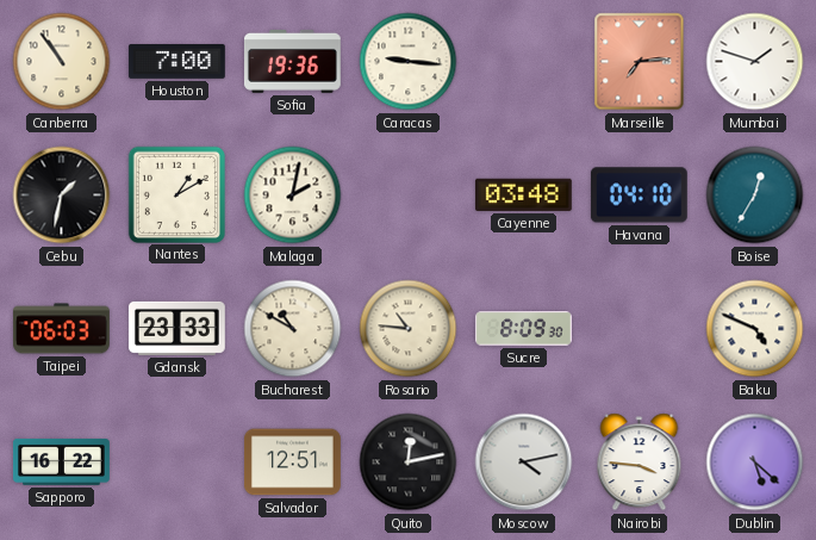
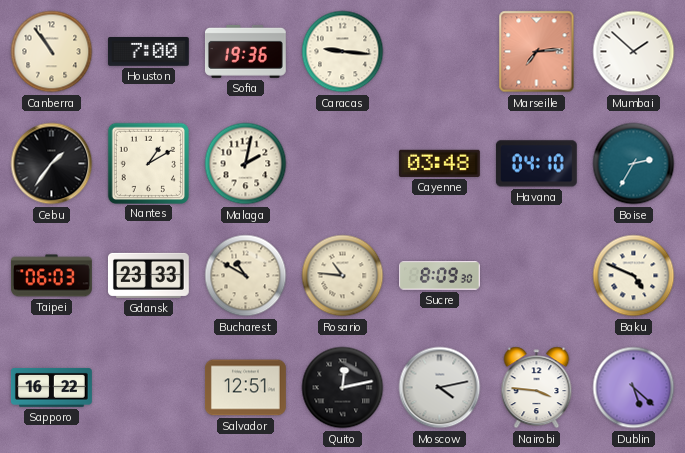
Mumbai: 1:48 -> 1:52 (634, 52)
Cebu: 1:32 -> 1:36 (52, 164)
Boise: 12:35 -> 2:35 (634, 164)
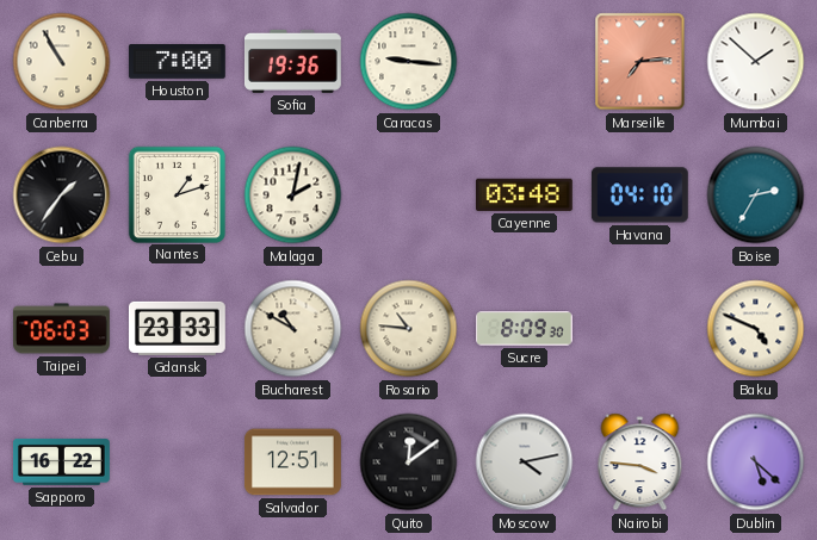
Canberra: 10:54 -> 10:55 (62, 62)
Nantes: 1:10 -> 1:12 (177, 194)
Quito: 12:13 -> 12:09 (409, 463)
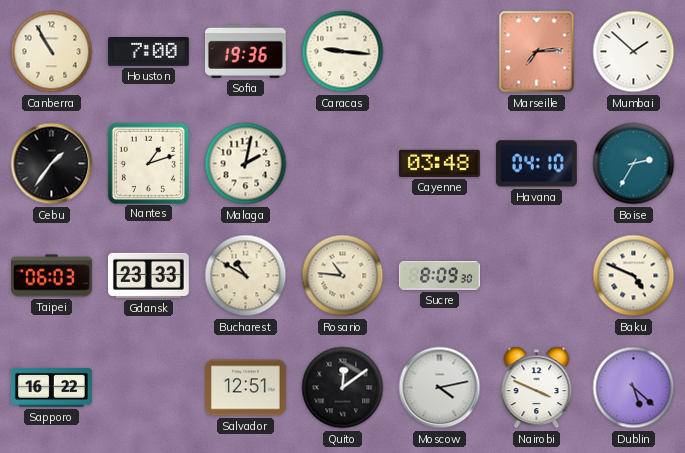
Nairobi: 3:46 -> 3:49 (537, 388)
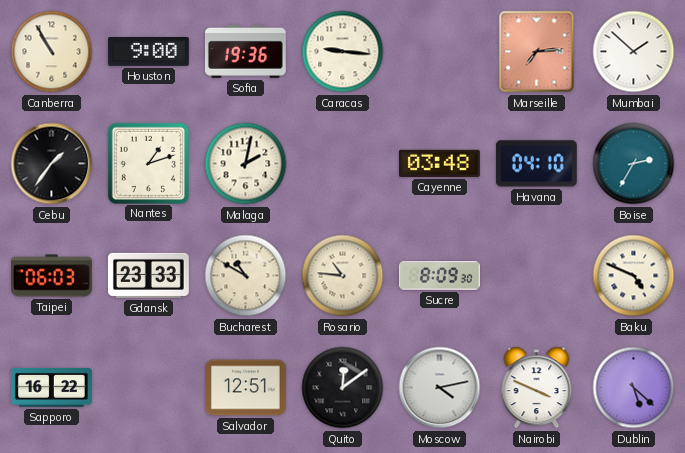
Houston: 7:00 -> 9:00 (148, 52)
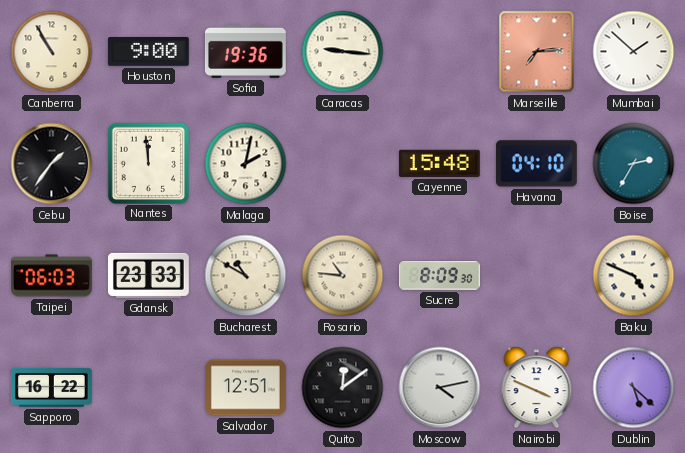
Nantes: 1:12 -> 11:59 (148, 163)
Cayenne: 03:48 -> 15:48 (439, 163)
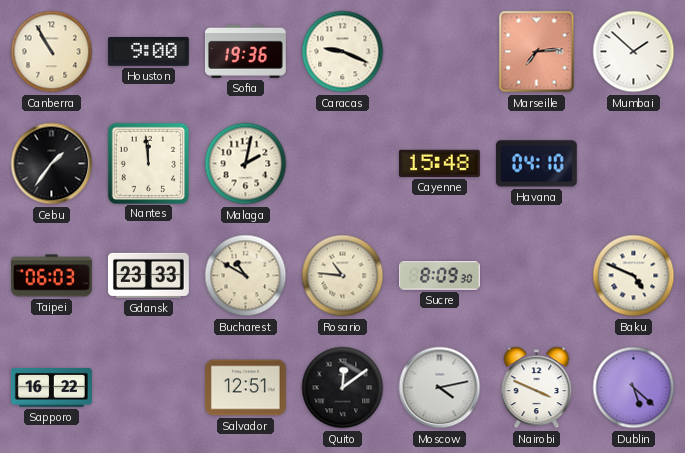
Caracas: 9:16 -> 9:19 (343, 52)
Boise: 2:35 -> none (634, 164)
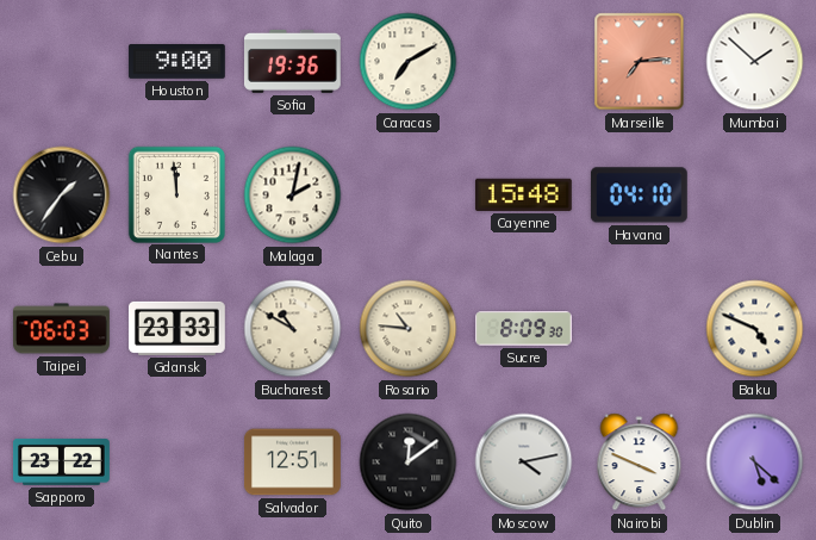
Canberra: 10:55 -> none (52, 52)
Caracas: 9:19 -> 7:10 (409, 62)
Sapporo: 16:22 -> 23:22 (62, 461)
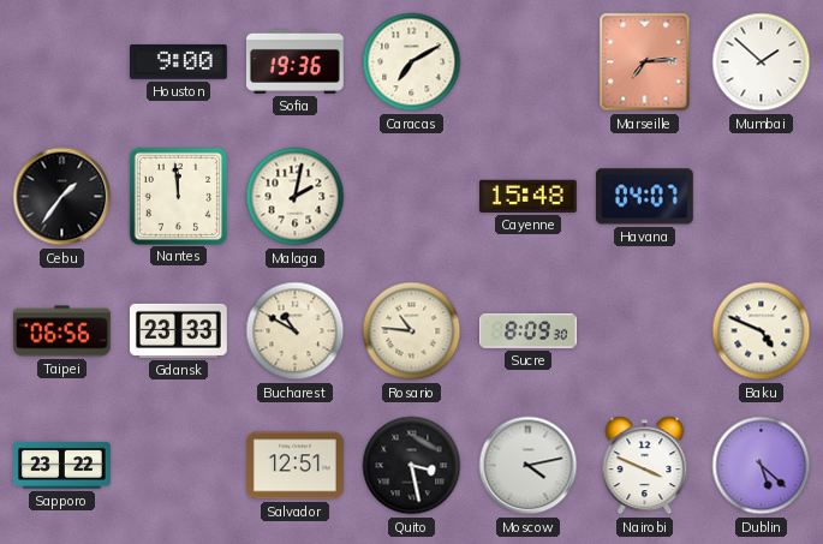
Havana: 04:10 -> 04:07 (644, 197)
Taipei: 06:03 -> 06:56 (62, 331)
Quito: 12:09 -> 3:28 (412, 466)
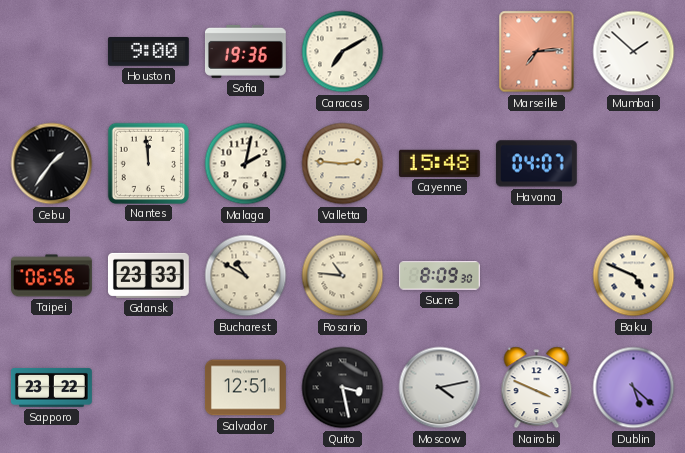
Valletta: none -> 2:46 (343, 164)
